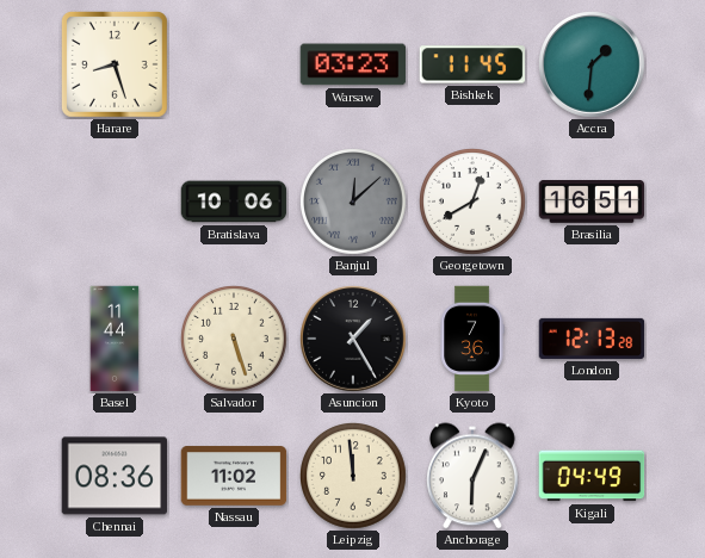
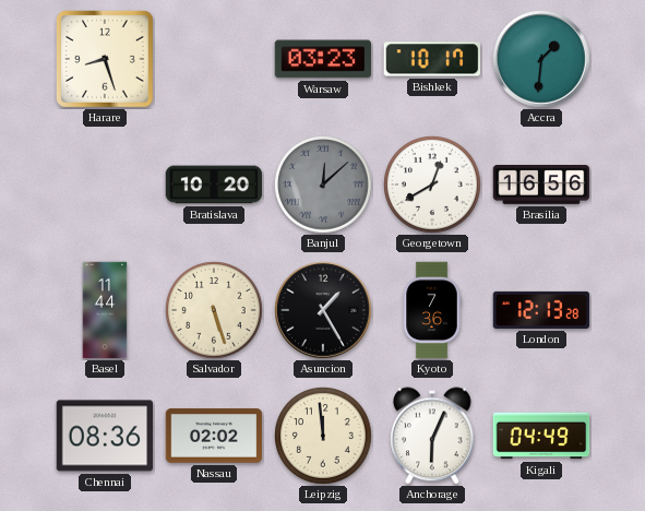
Bishkek: 11:45 -> 10:17 (432, 59)
Bratislava: 10:06 -> 10:20 (214, 185)
Brasilia: 16:51 -> 16:56 (541, 186)
Nassau: 11:02 -> 02:02 (214, 436)
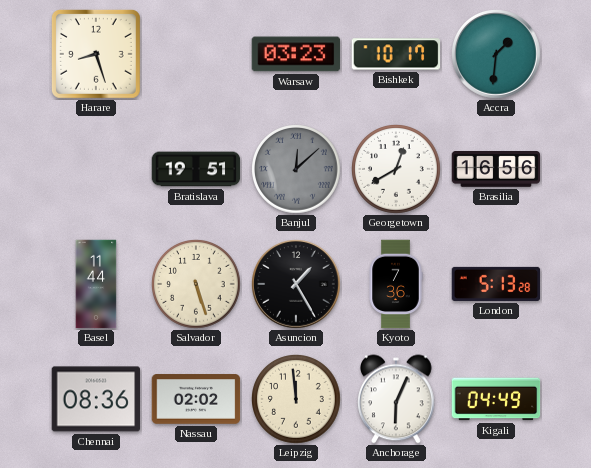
Bratislava: 10:20 -> 19:51 (196, 169)
London: 12:13 -> 5:13 (496, 284)
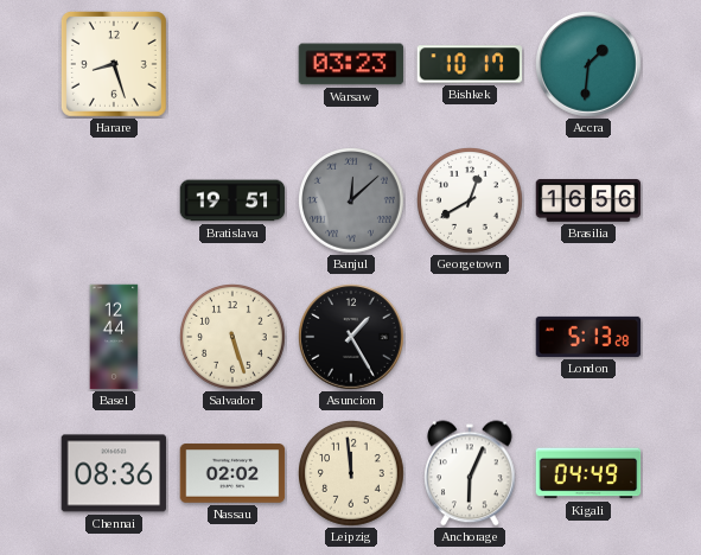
Basel: 11:44 -> 12:44 (114, 337)
Kyoto: 7:36 -> none (396, 284)
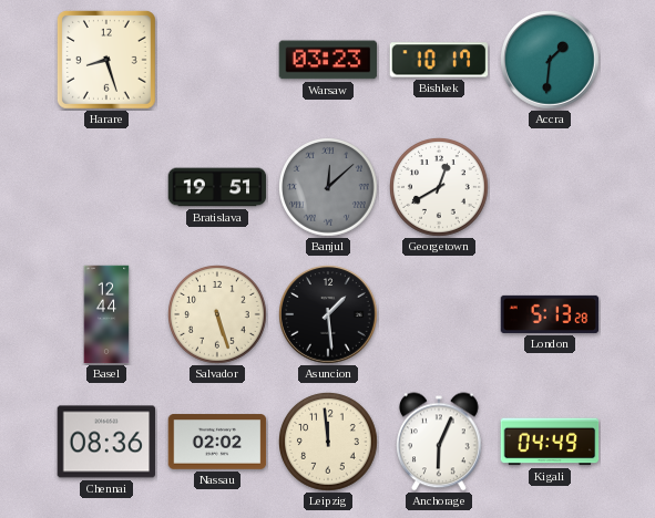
Brasilia: 16:56 -> none (588, 202)
Asuncion: 1:25 -> 1:29 (329, 315)
